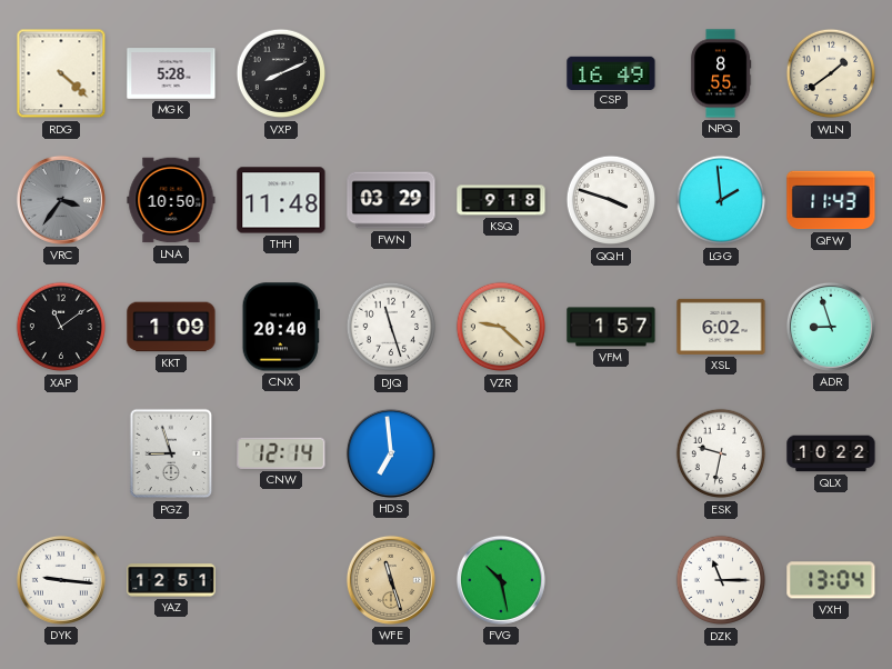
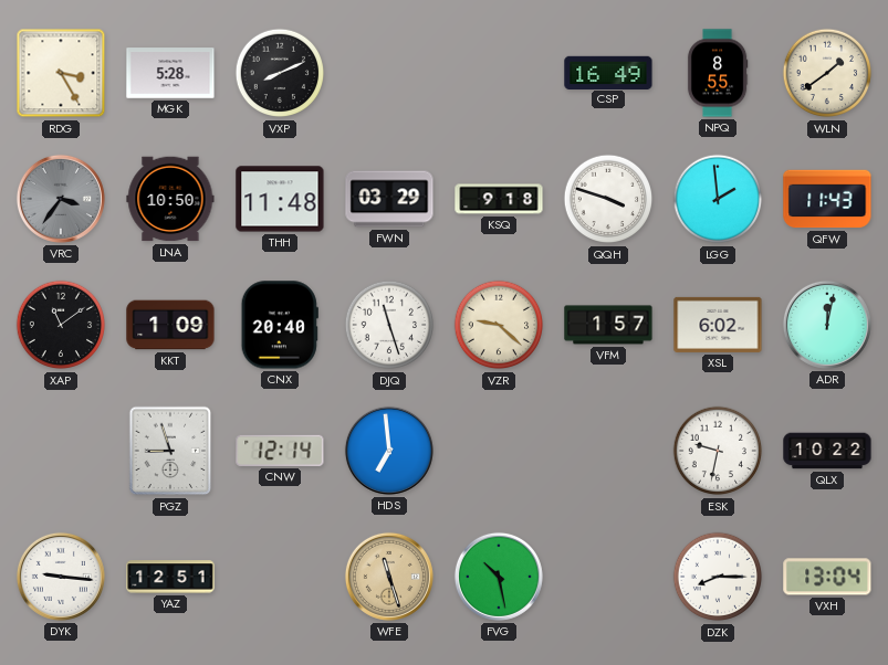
RDG: 4:22 -> 3:25 (61, 73)
ADR: 8:57 -> 12:02 (827, 325)
DZK: 11:15 -> 8:15 (718, 577)
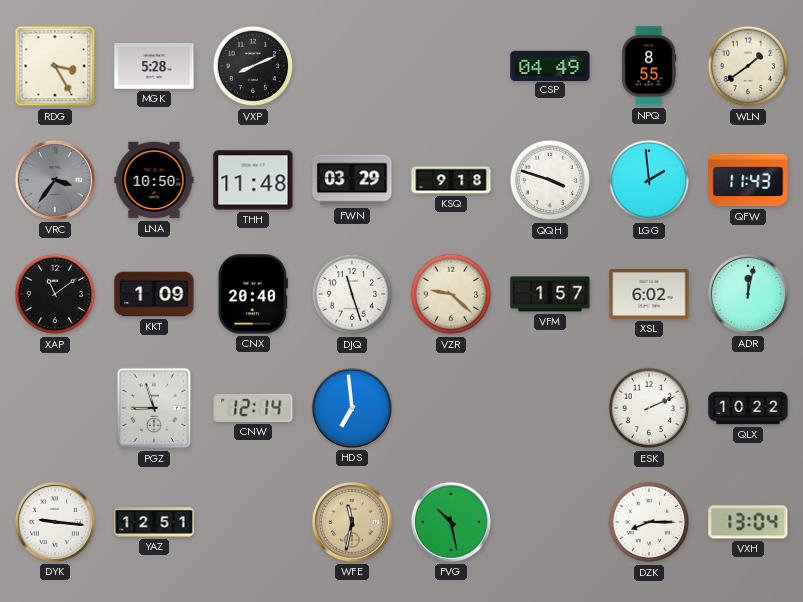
CSP: 16:49 -> 04:49 (550, 65)
ESK: 9:32 -> 2:11 (649, 408)
WFE: 11:27 -> 11:32 (352, 522)
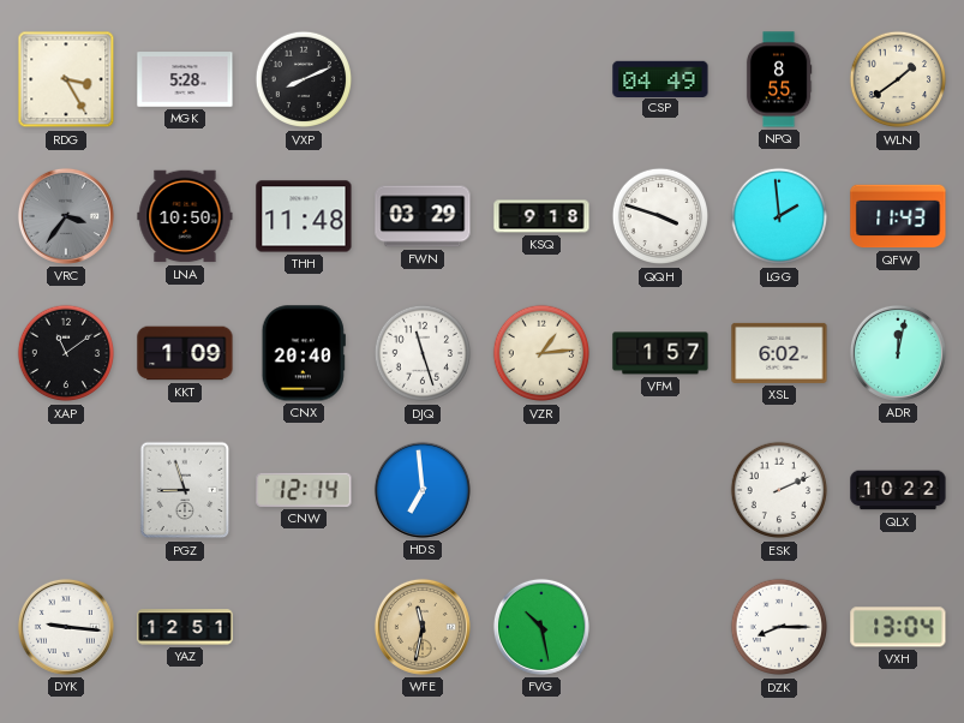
VZR: 9:22 -> 1:14 (541, 353)
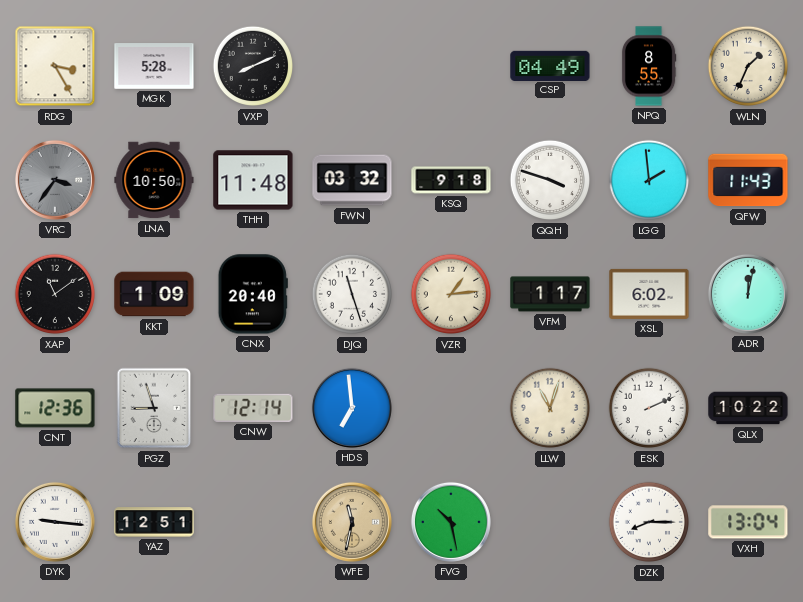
WLN: 1:39 -> 1:34 (748, 66)
FWN: 03:29 -> 03:32 (352, 180)
VFM: 1:57 -> 1:17 (550, 294)
CNT: none -> 12:36 (55, 408)
LLW: none -> 11:03 (550, 408)
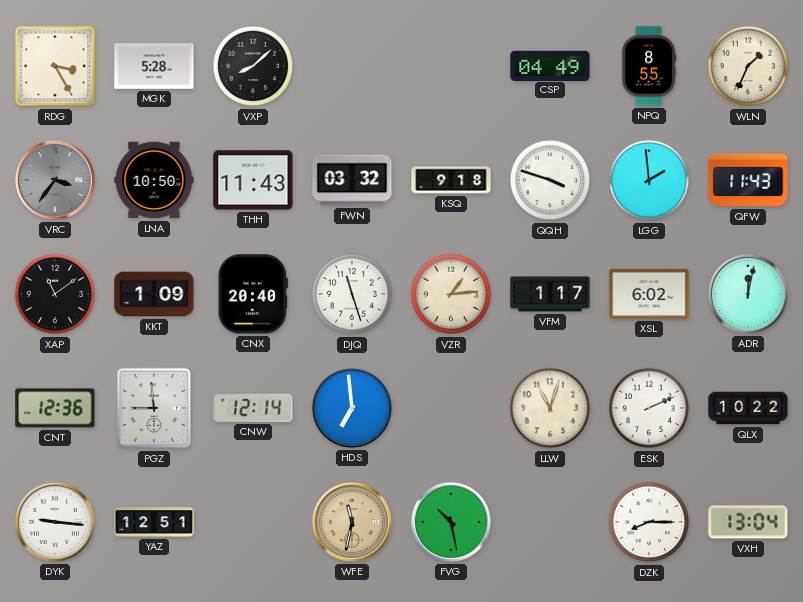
VXP: 8:11 -> 8:08 (253, 66)
THH: 11:48 -> 11:43 (253, 180)
PGZ: 8:57 -> 8:59 (154, 408)
